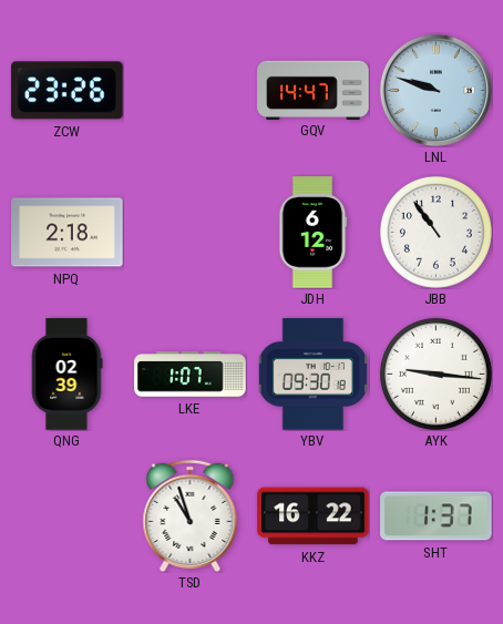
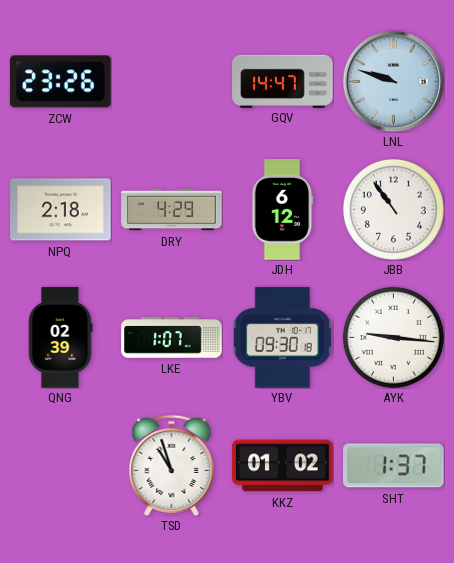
DRY: none -> 4:29 (172, 210)
KKZ: 16:22 -> 01:02 (283, 466)
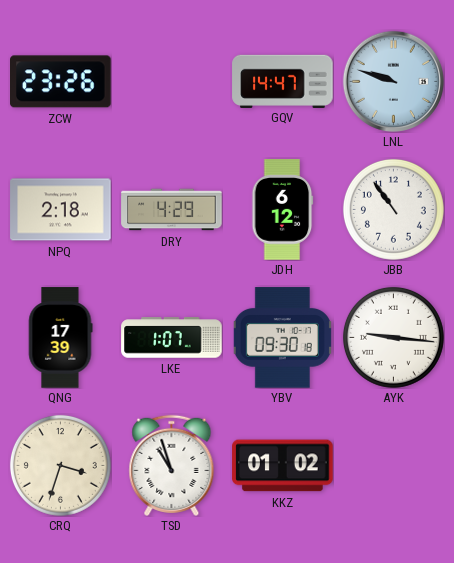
QNG: 02:39 -> 17:39 (60, 338)
CRQ: none -> 3:33 (60, 465)
SHT: 1:37 -> none (394, 466)
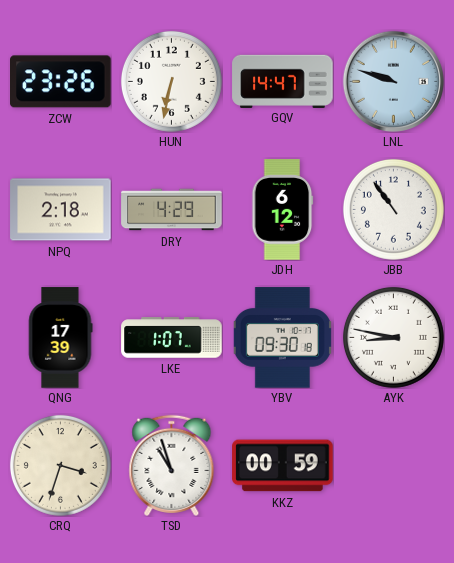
HUN: none -> 6:32 (171, 81)
AYK: 9:16 -> 8:47 (393, 337)
KKZ: 01:02 -> 00:59 (283, 466)
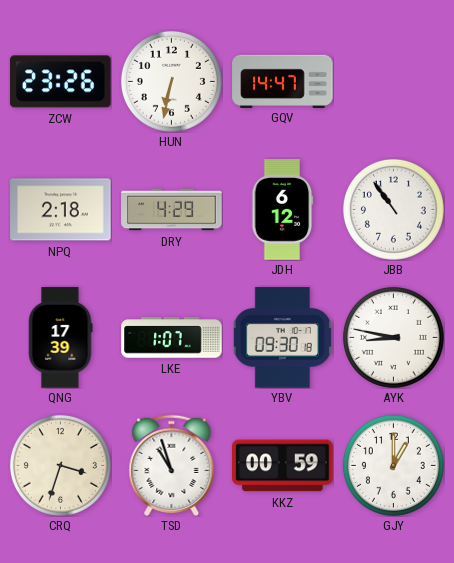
LNL: 9:48 -> none (393, 81)
GJY: none -> 1:00 (393, 465)
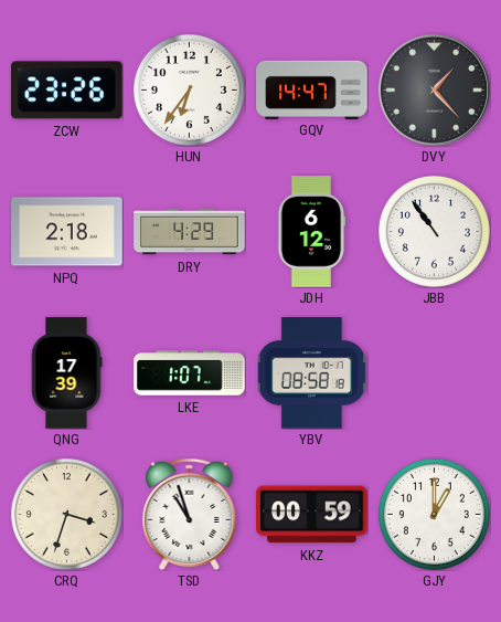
HUN: 6:32 -> 6:36 (189, 89)
DVY: none -> 1:23 (434, 89)
YBV: 09:30 -> 08:58 (311, 373)
AYK: 8:47 -> none (393, 337)
